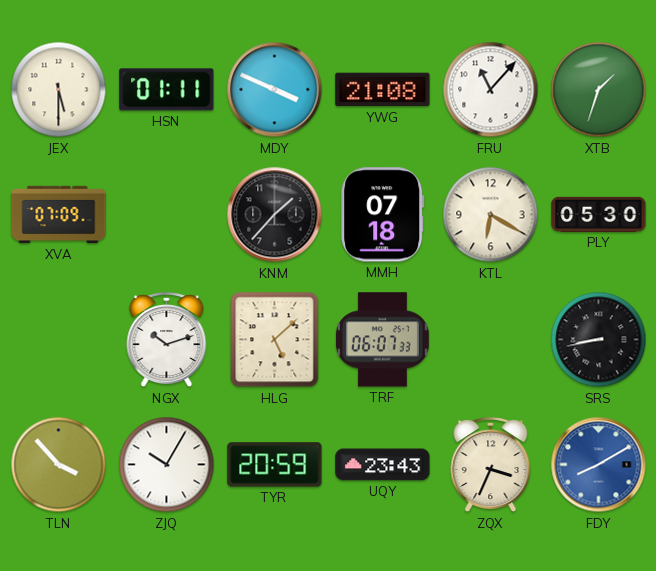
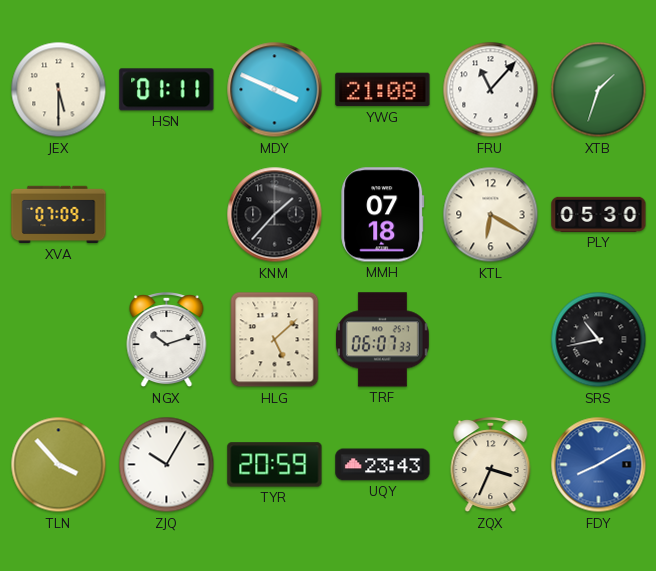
SRS: 8:43 -> 10:43 (599, 340)
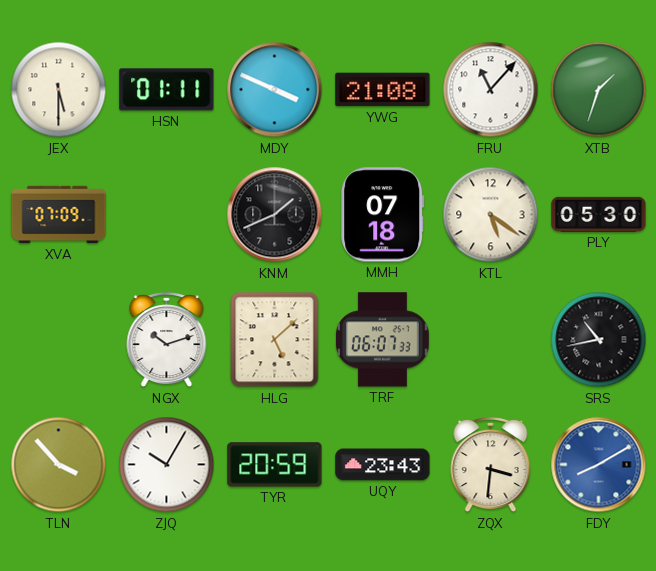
KNM: 1:37 -> 1:41 (275, 215)
KTL: 6:20 -> 5:21 (491, 215)
ZQX: 3:34 -> 3:31 (491, 466)
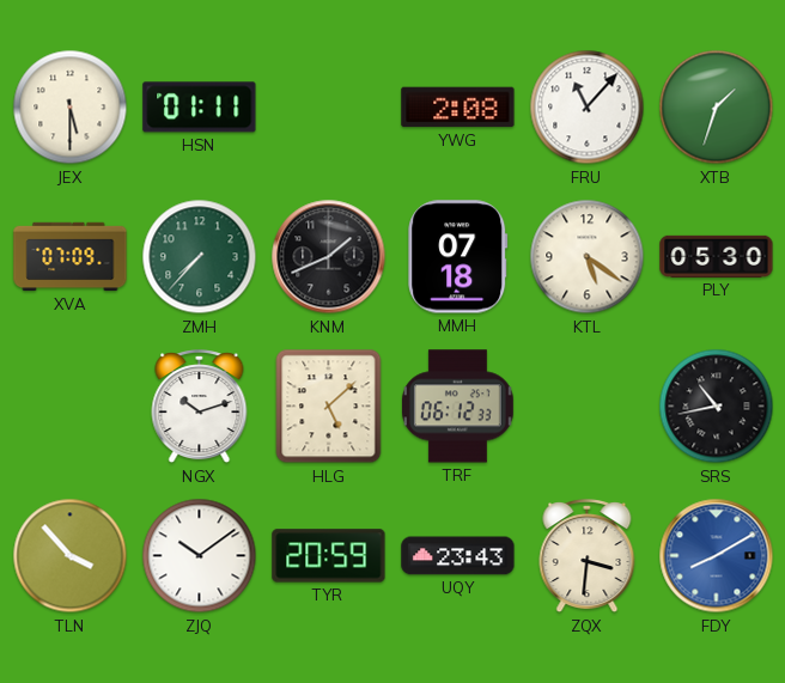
MDY: 3:49 -> none (275, 90)
YWG: 21:08 -> 2:08 (458, 108)
ZMH: none -> 7:37 (200, 257)
TRF: 06:07 -> 06:12 (457, 407)
ZJQ: 10:05 -> 10:09 (200, 556)
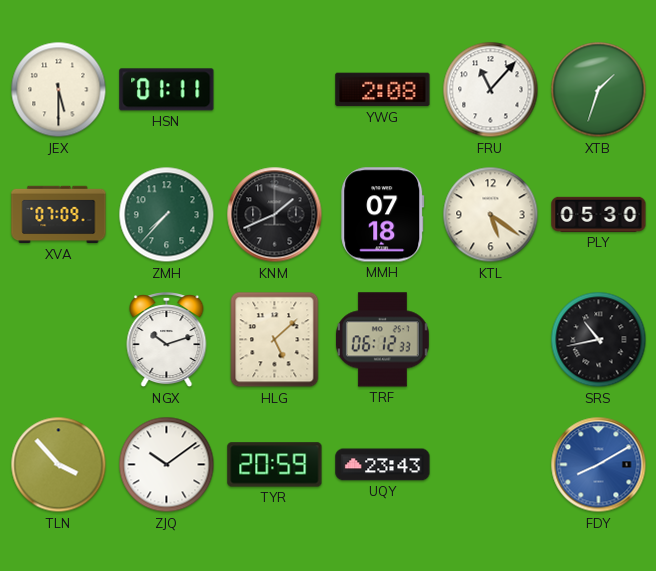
ZQX: 3:31 -> none (588, 557)
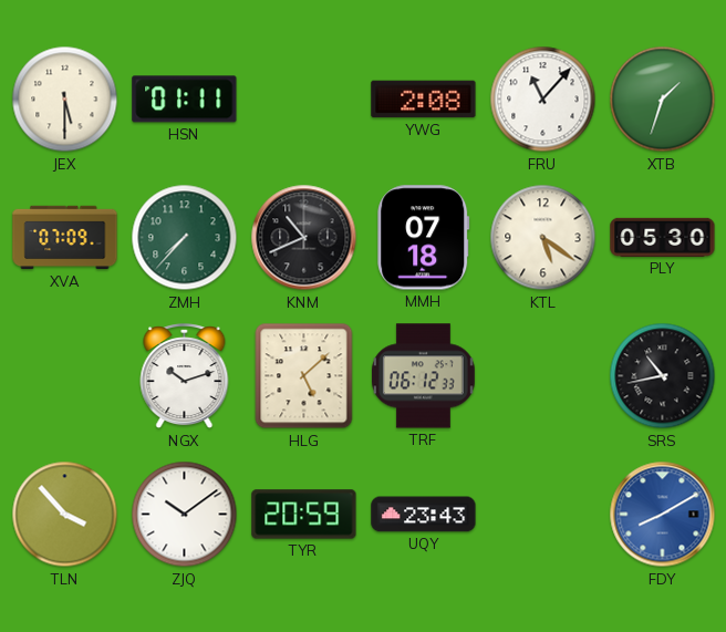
KNM: 1:41 -> 10:41 (304, 238)
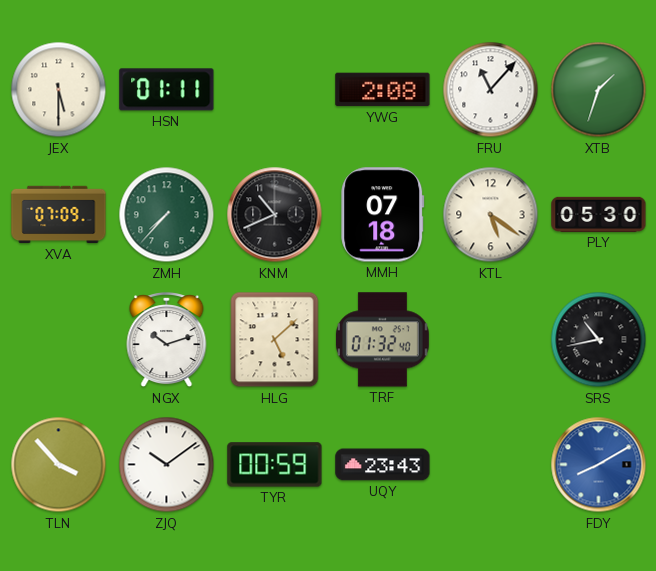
TRF: 06:12 -> 01:32 (382, 340)
TYR: 20:59 -> 00:59 (275, 465)
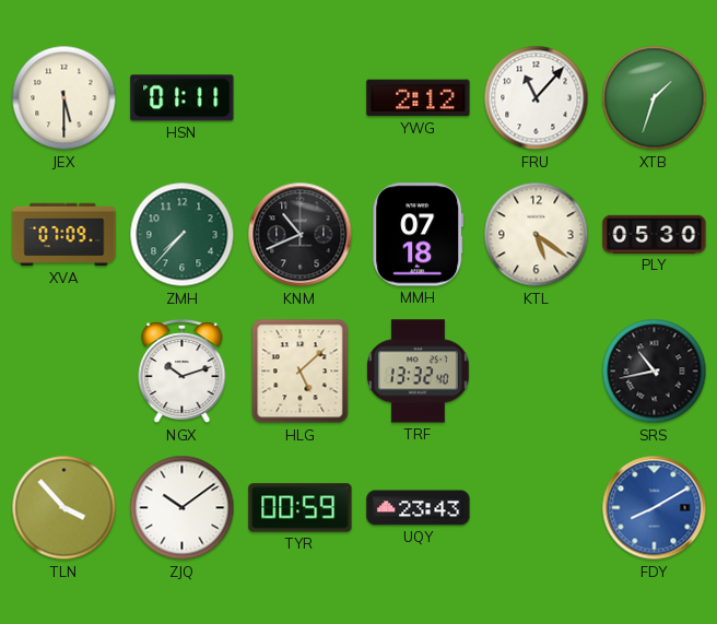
YWG: 2:08 -> 2:12 (419, 98)
TRF: 01:32 -> 13:32 (418, 372)
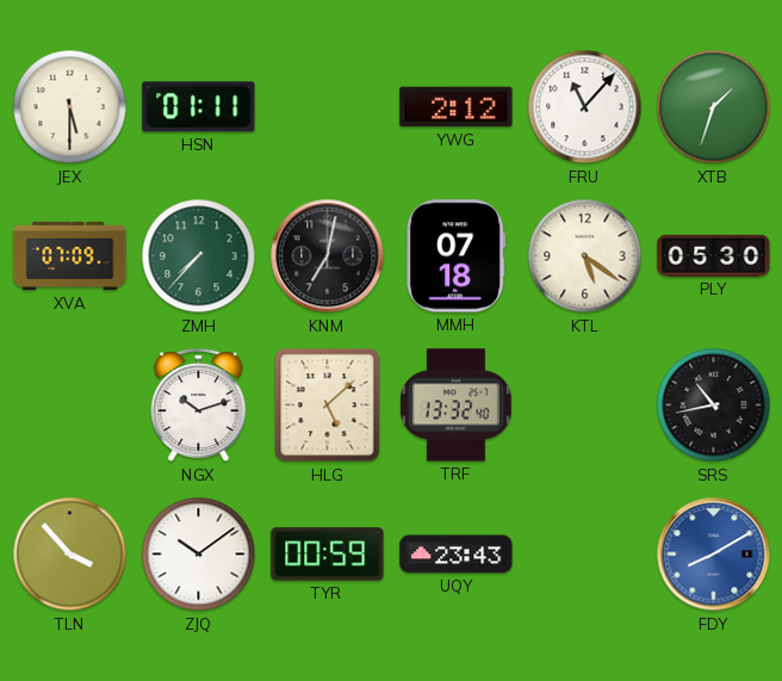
KNM: 10:41 -> 7:02 (328, 256)
